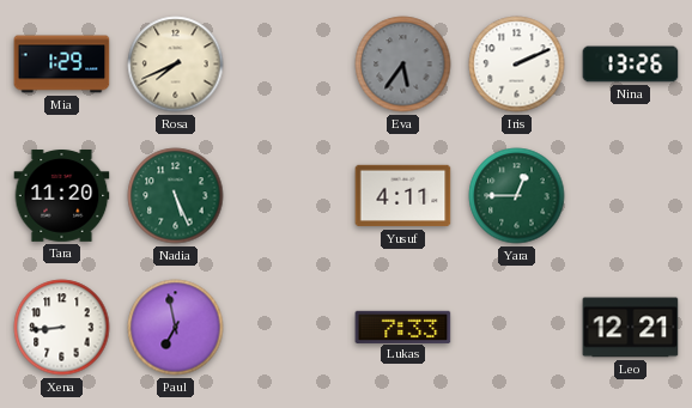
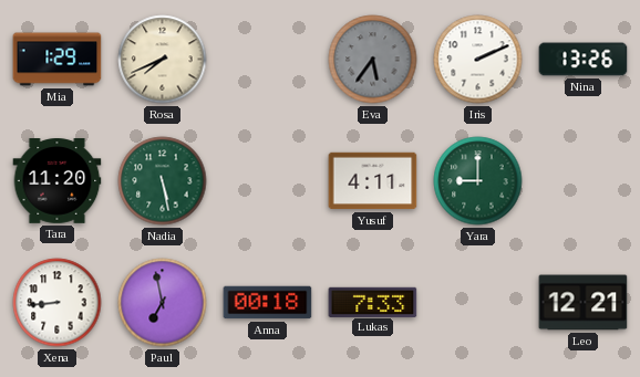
Nadia: 5:26 -> 5:28 (163, 181)
Yara: 12:45 -> 9:00 (478, 181)
Anna: none -> 00:18 (268, 303)
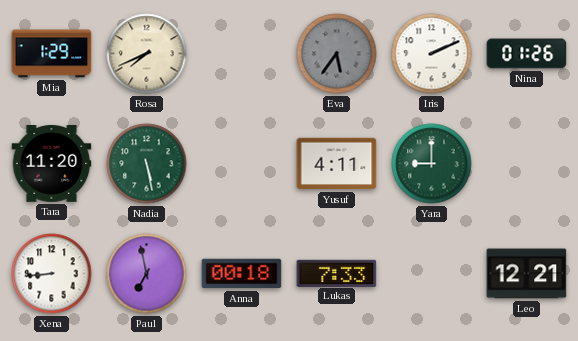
Nina: 13:26 -> 01:26 (527, 54)
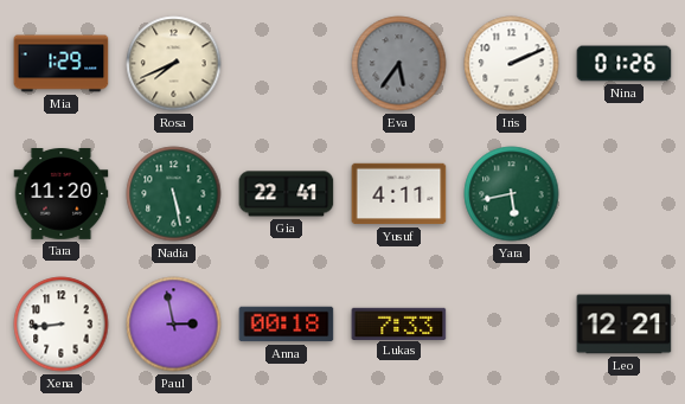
Gia: none -> 22:41 (287, 194)
Yara: 9:00 -> 5:43 (512, 194)
Paul: 6:58 -> 2:58 (174, 325)
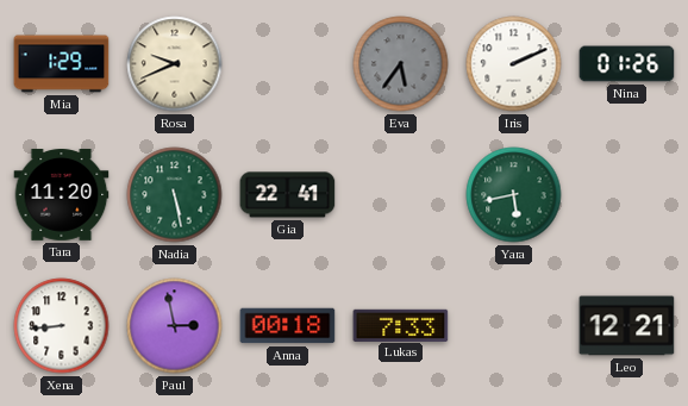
Rosa: 7:41 -> 9:41 (175, 64)
Yusuf: 4:11 -> none (399, 194)
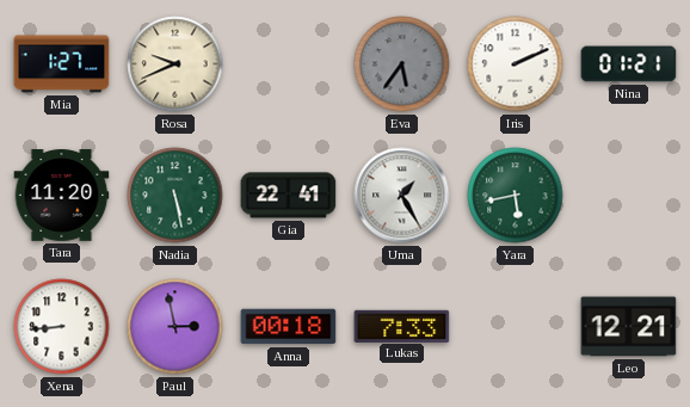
Mia: 1:29 -> 1:27 (62, 64)
Nina: 01:26 -> 01:21 (629, 64)
Uma: none -> 1:25 (402, 196)
